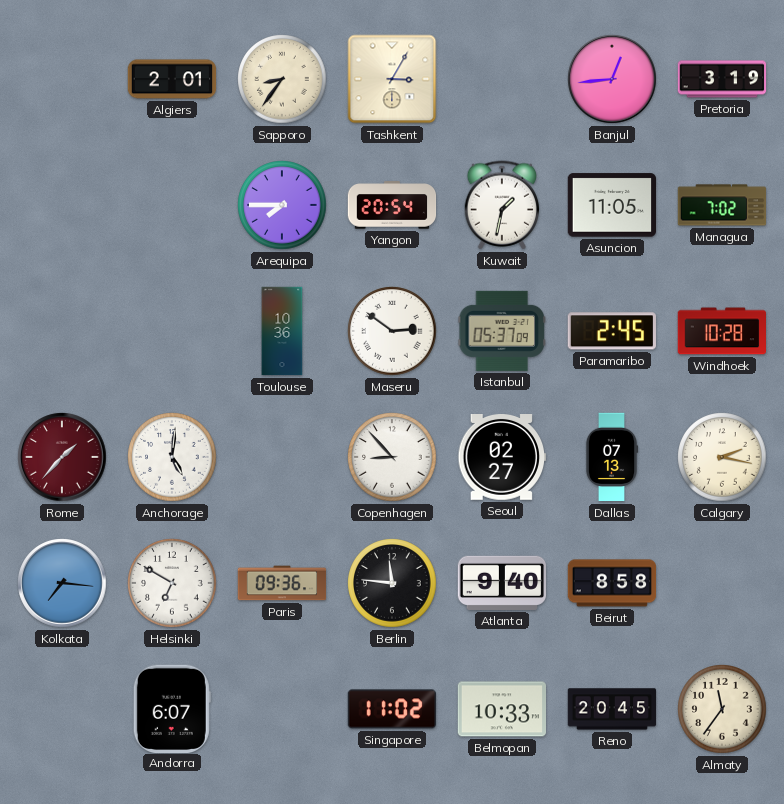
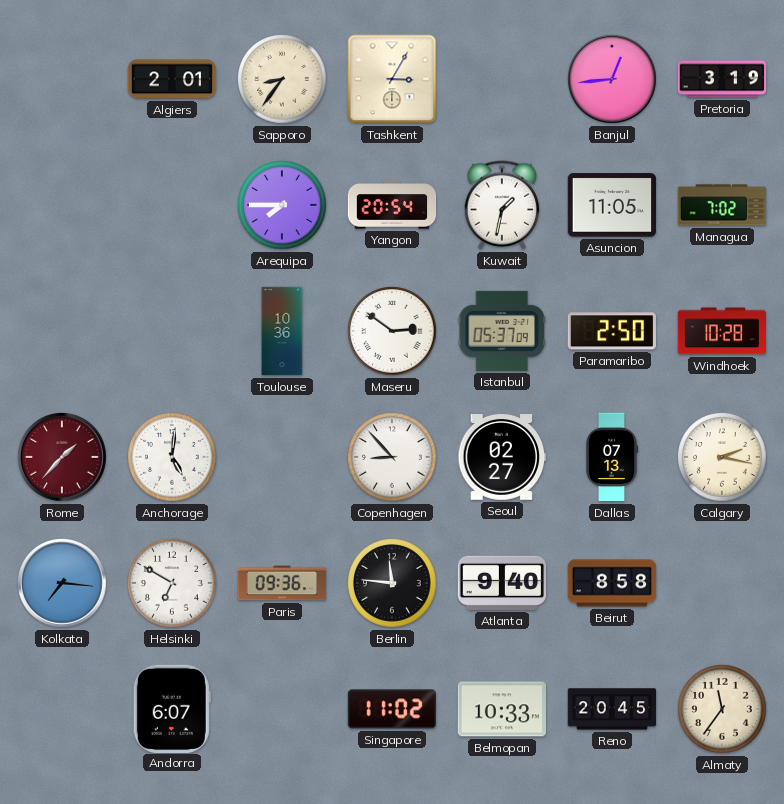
Paramaribo: 2:45 -> 2:50 (612, 331)
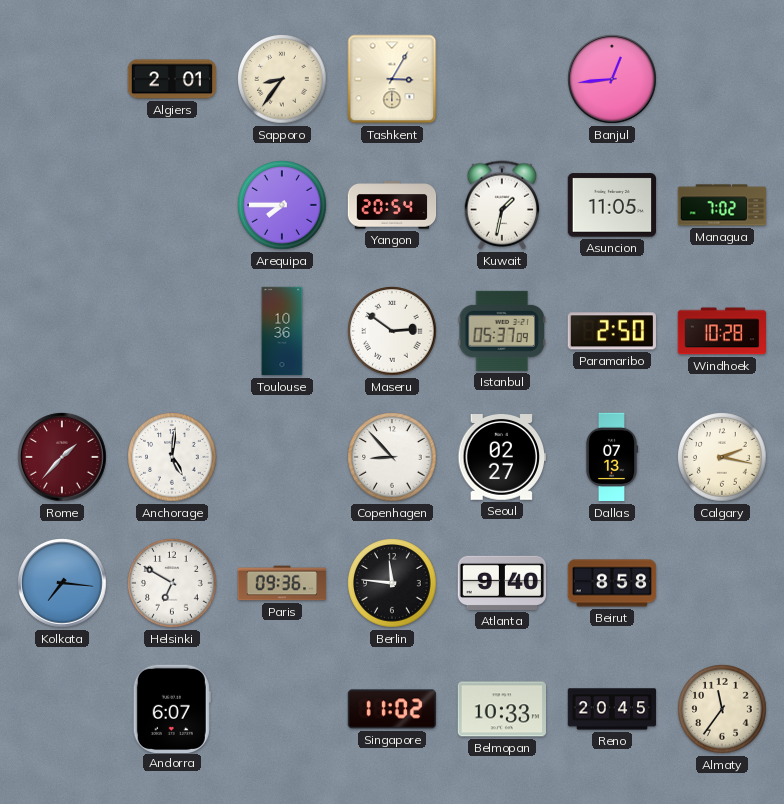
Pretoria: 3:19 -> none (722, 79)
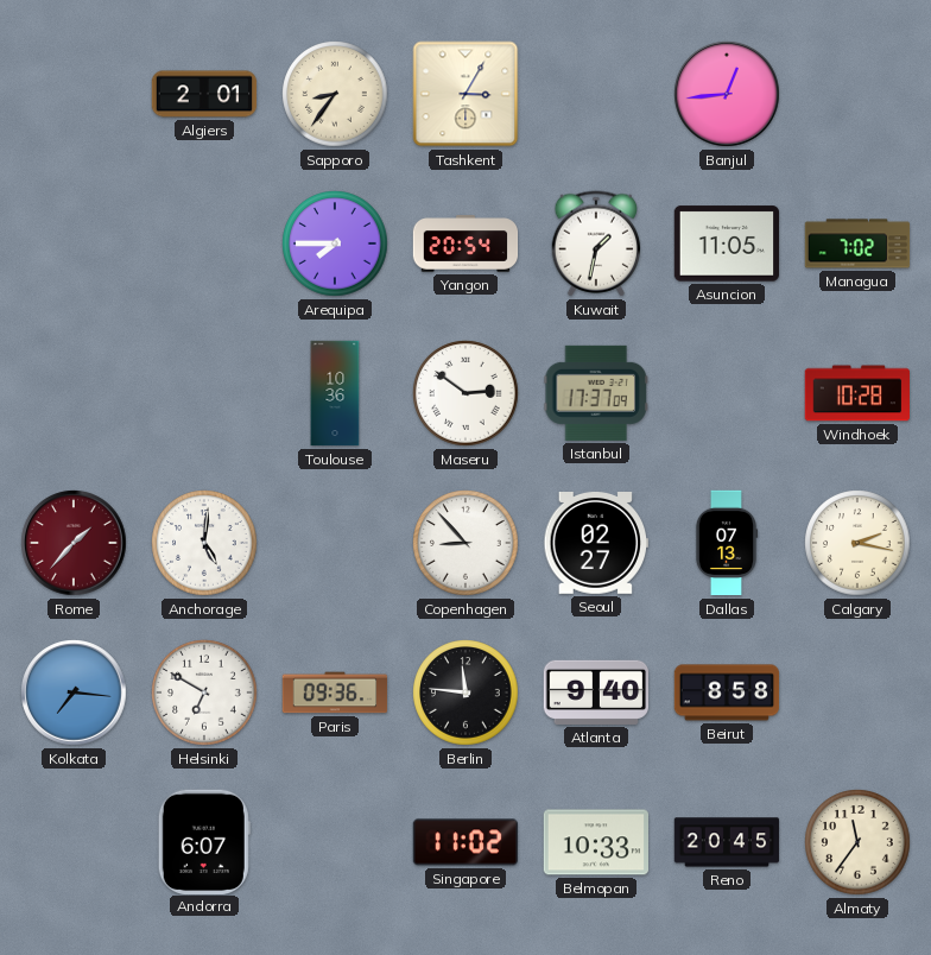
Istanbul: 05:37 -> 17:37 (595, 393)
Paramaribo: 2:50 -> none (612, 331)
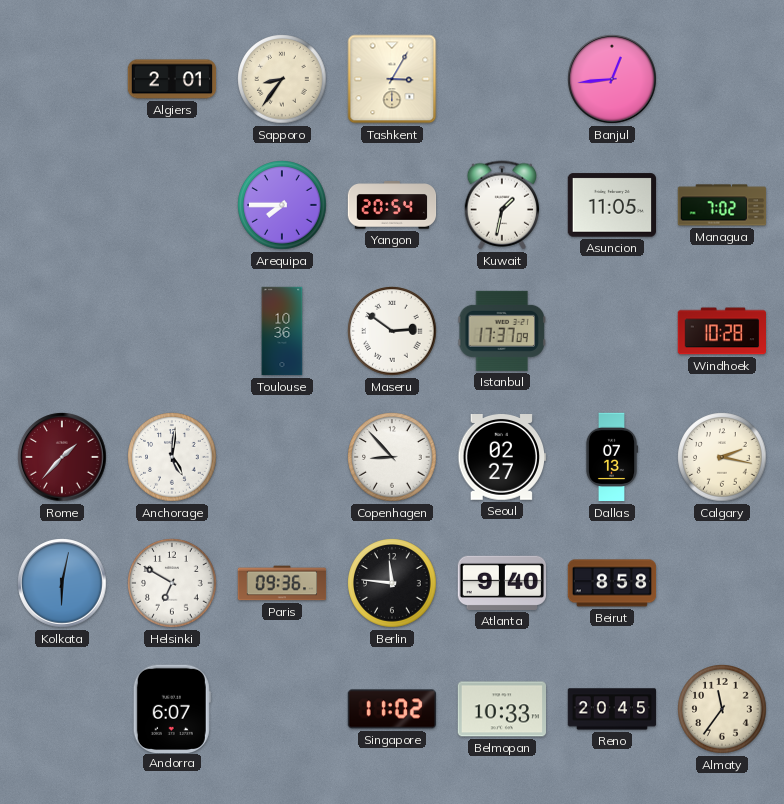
Kolkata: 7:16 -> 6:02 (62, 583)
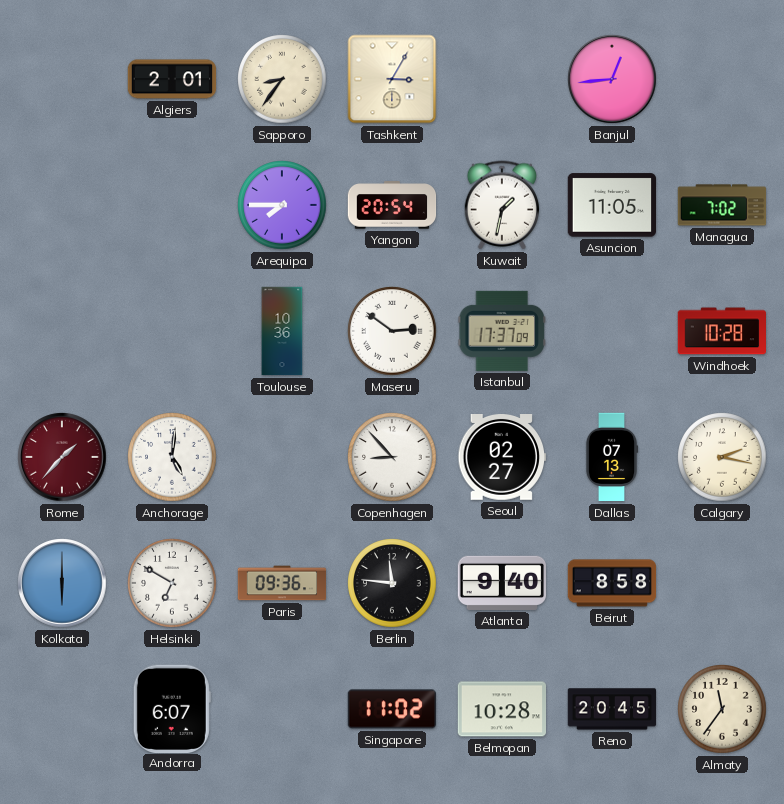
Kolkata: 6:02 -> 6:00 (62, 583)
Belmopan: 10:33 -> 10:28 (502, 709)
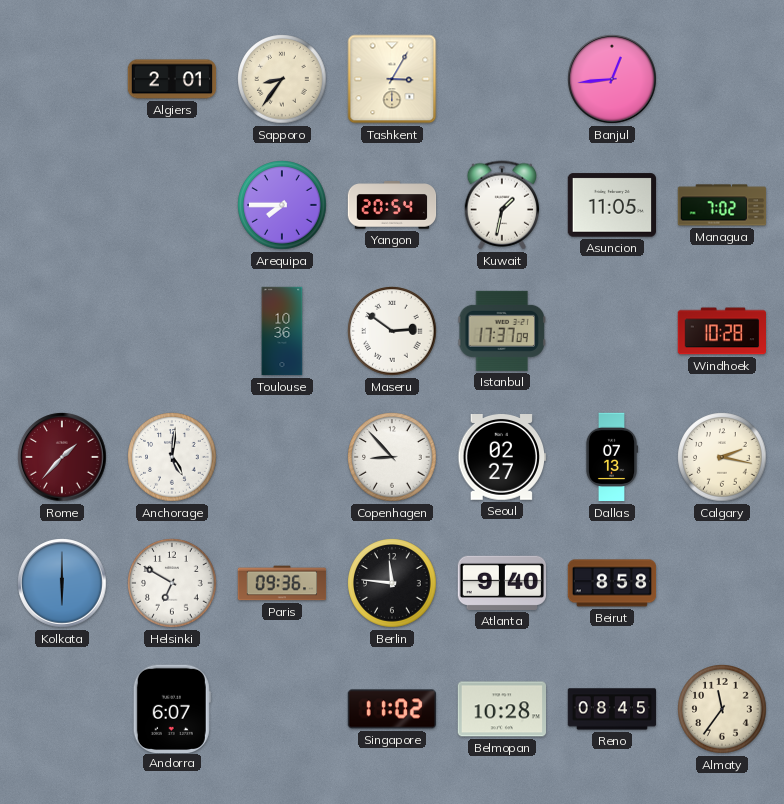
Reno: 20:45 -> 08:45 (612, 709)
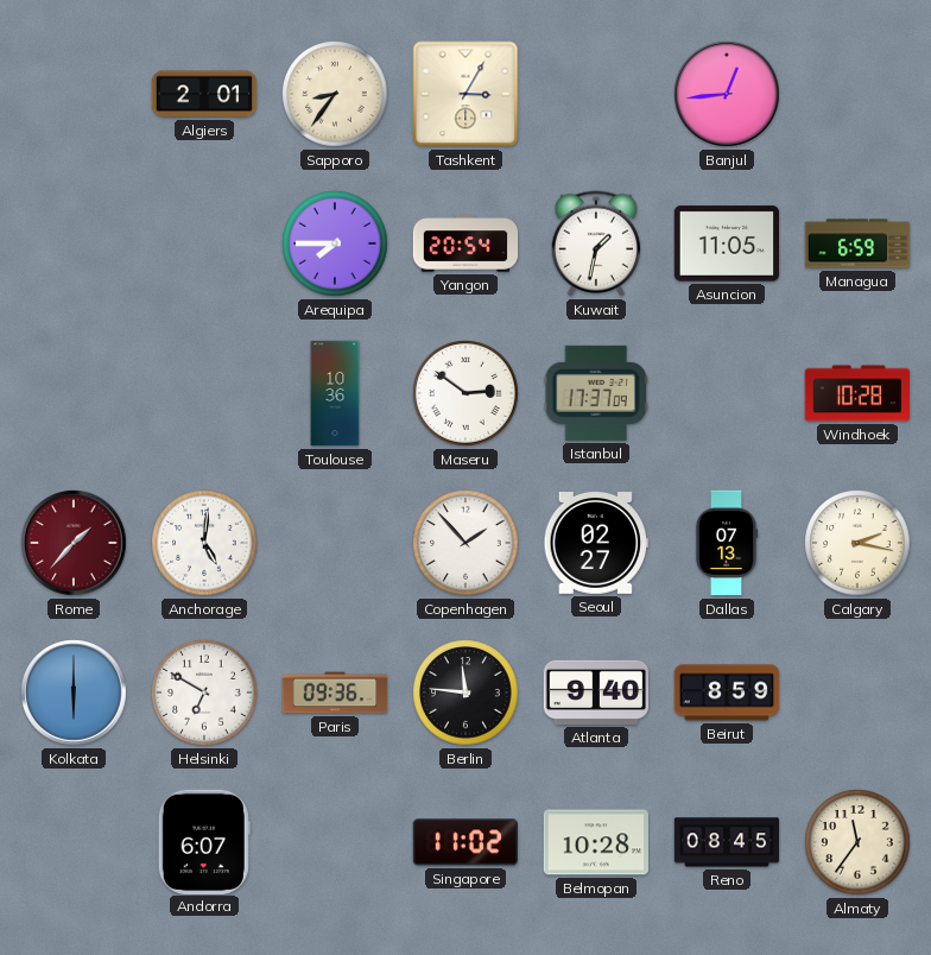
Managua: 7:02 -> 6:59 (857, 244)
Copenhagen: 8:53 -> 1:53 (465, 543)
Beirut: 8:58 -> 8:59 (727, 692)
